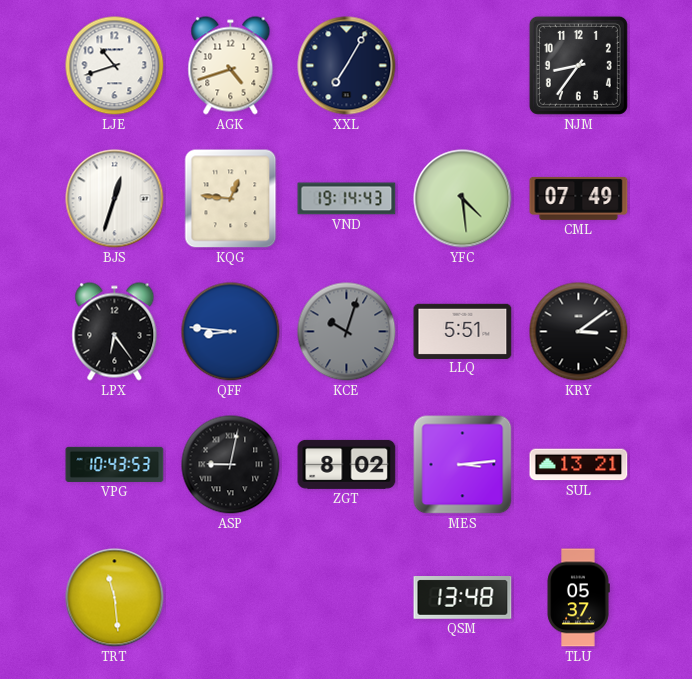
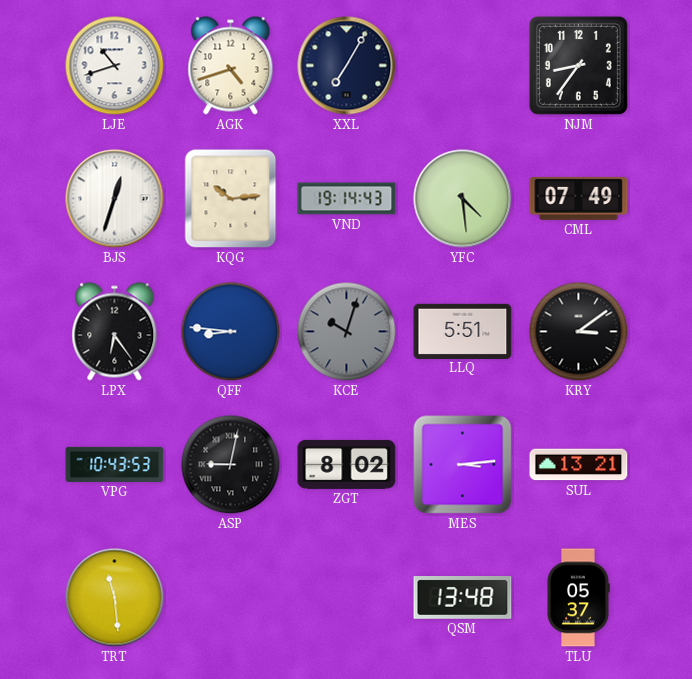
KQG: 12:46 -> 10:14 (231, 199)
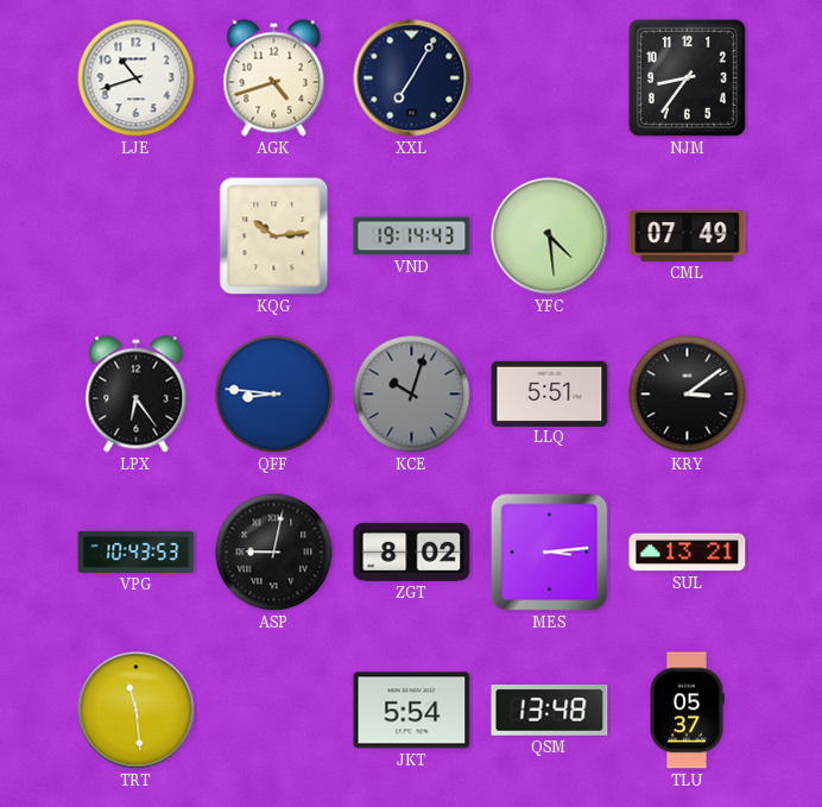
BJS: 12:33 -> none (115, 199)
JKT: none -> 5:54 (412, 711)
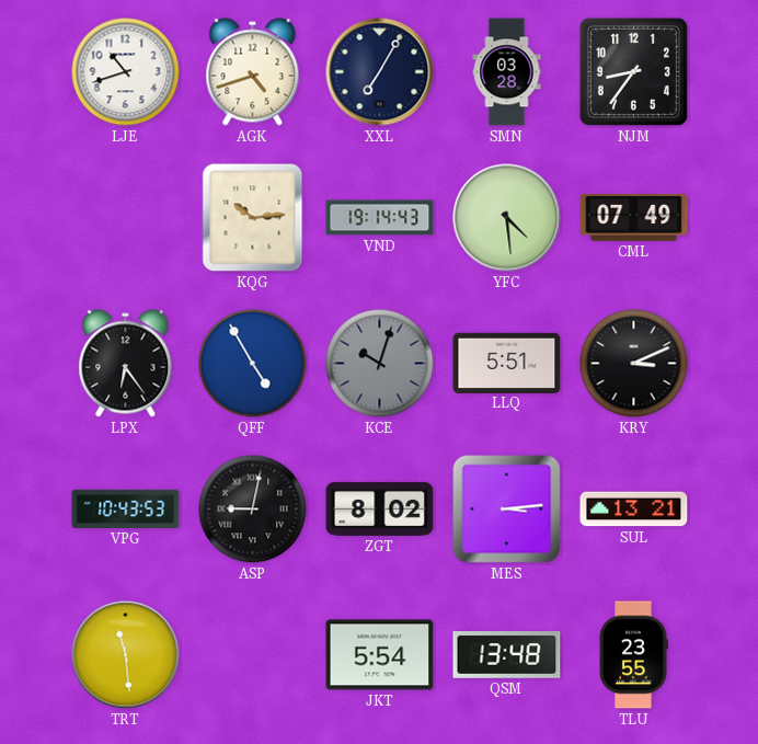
SMN: none -> 03:28 (507, 72)
QFF: 8:46 -> 4:55 (253, 364)
KRY: 3:09 -> 3:11 (634, 364)
TLU: 05:37 -> 23:55 (633, 655)
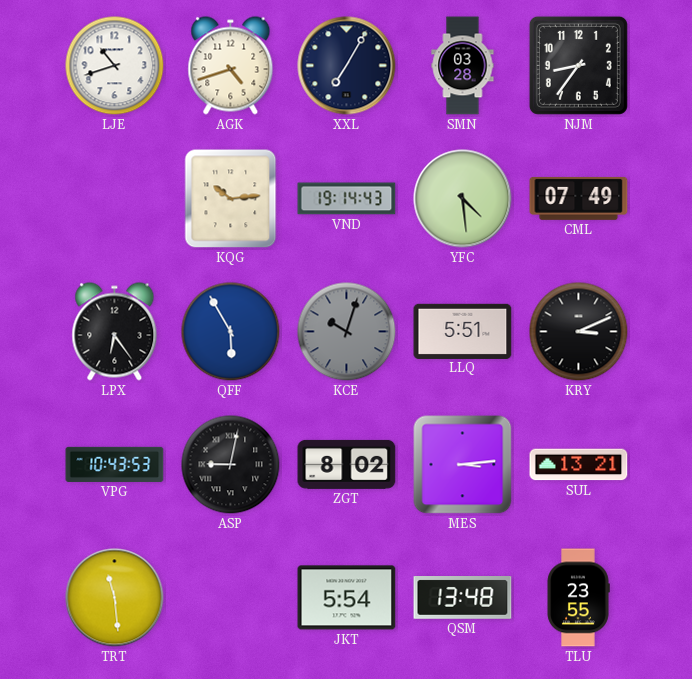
QFF: 4:55 -> 5:55 (231, 332)
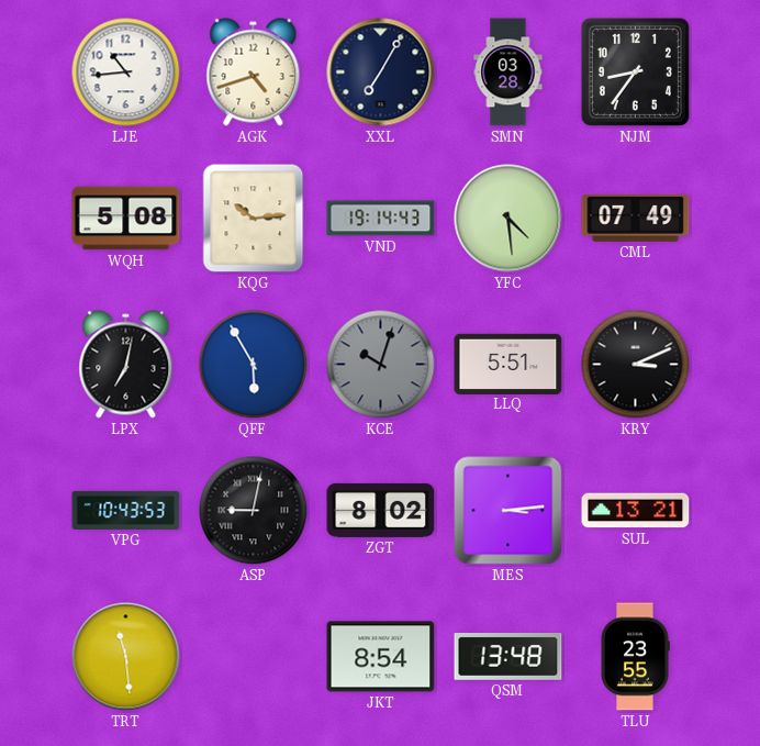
LJE: 10:42 -> 10:44 (126, 73)
WQH: none -> 5:08 (126, 219)
LPX: 6:24 -> 7:02 (126, 365)
JKT: 5:54 -> 8:54 (381, 657)
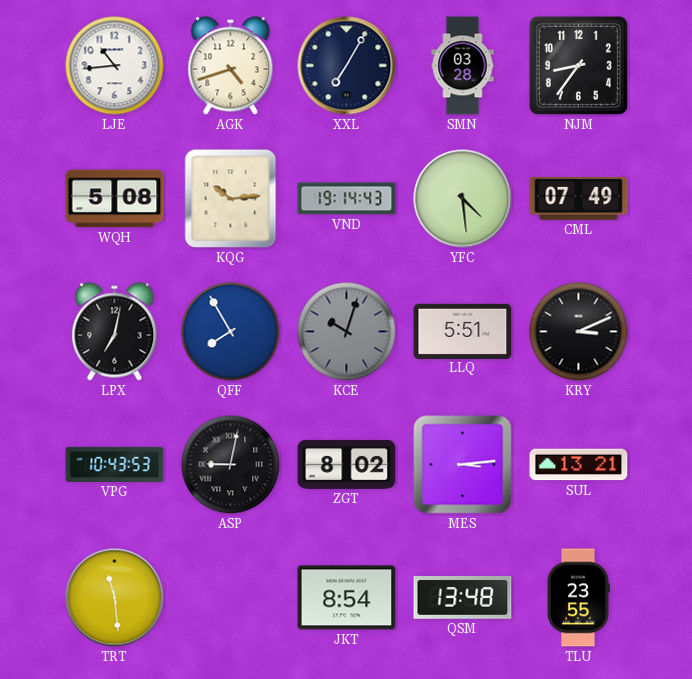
QFF: 5:55 -> 7:55 (231, 332)
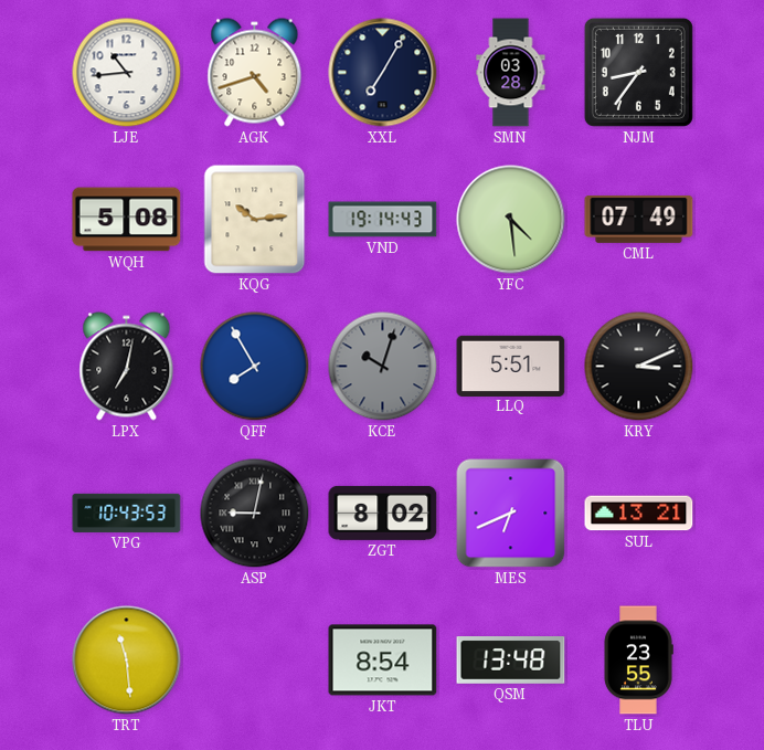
MES: 3:14 -> 6:41 (511, 514)
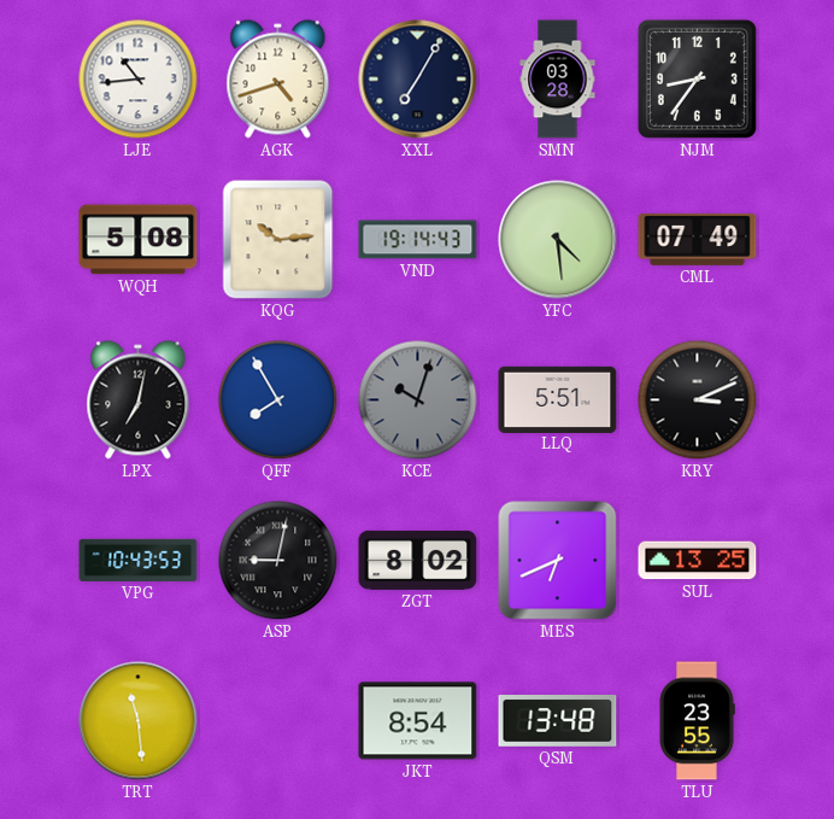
SUL: 13:21 -> 13:25 (698, 561)
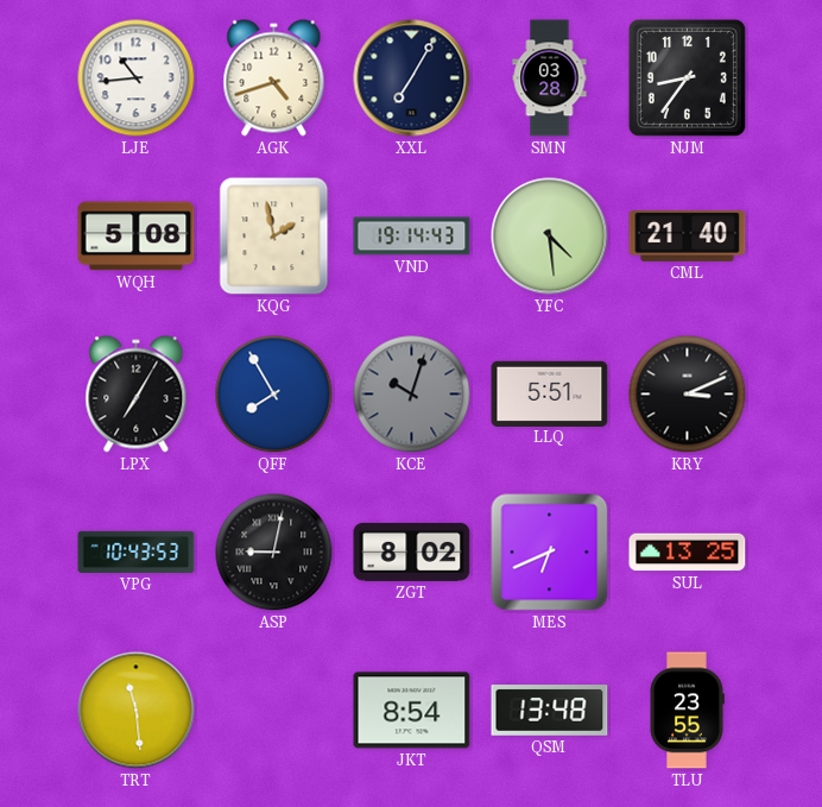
KQG: 10:14 -> 1:58 (274, 237)
CML: 07:49 -> 21:40 (688, 235)
LPX: 7:02 -> 7:05 (137, 395)
